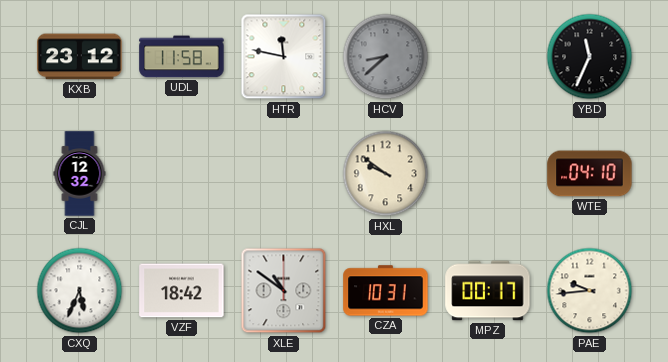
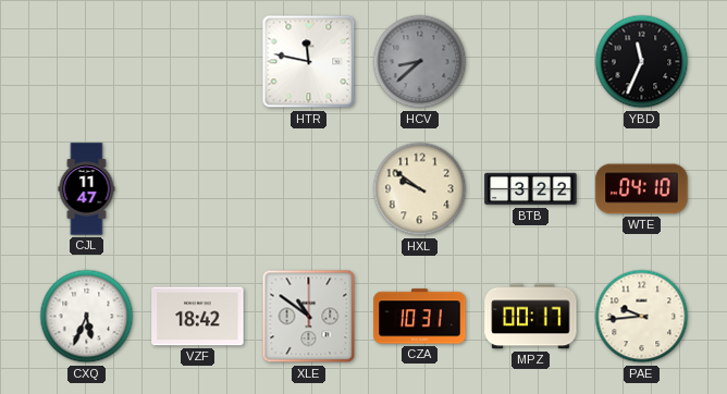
KXB: 23:12 -> none (80, 57)
UDL: 11:58 -> none (182, 57)
CJL: 12:32 -> 11:47 (87, 189)
BTB: none -> 3:22 (531, 189)
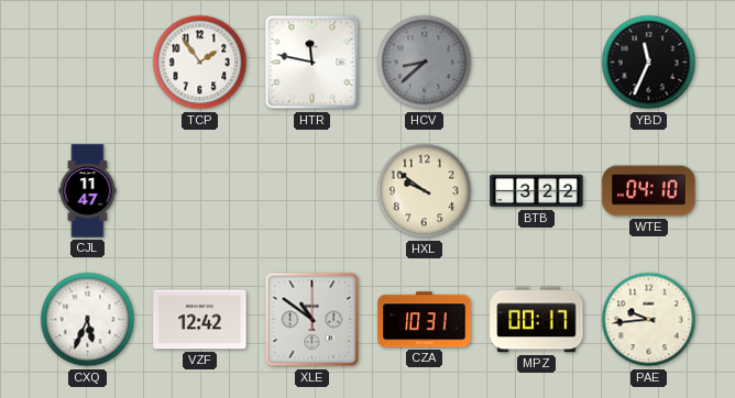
TCP: none -> 1:54 (200, 63)
VZF: 18:42 -> 12:42 (200, 320)
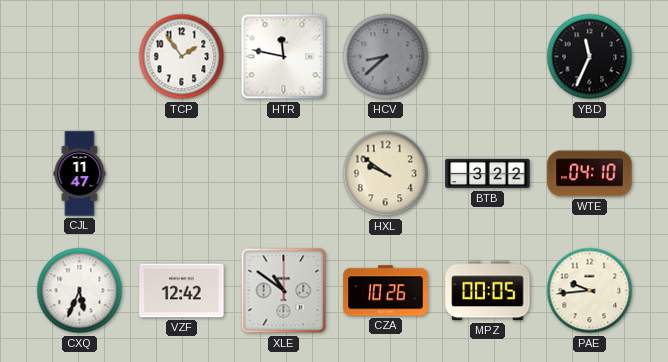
CZA: 10:31 -> 10:26 (386, 291)
MPZ: 00:17 -> 00:05 (488, 291)
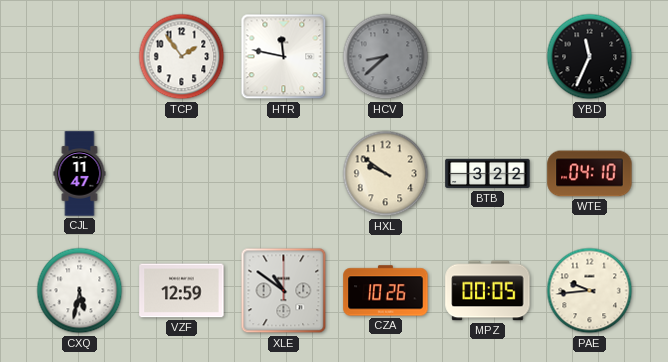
CXQ: 5:34 -> 5:32 (80, 291)
VZF: 12:42 -> 12:59 (182, 291)
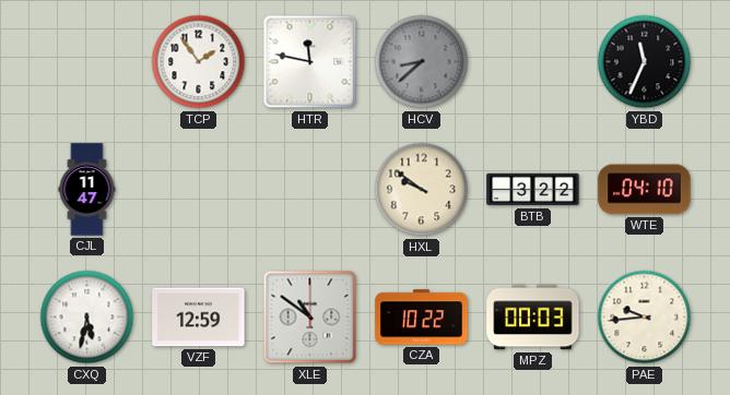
CZA: 10:26 -> 10:22 (422, 318)
MPZ: 00:05 -> 00:03 (533, 318)
